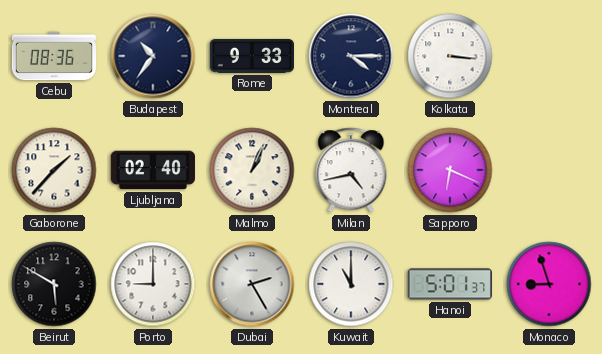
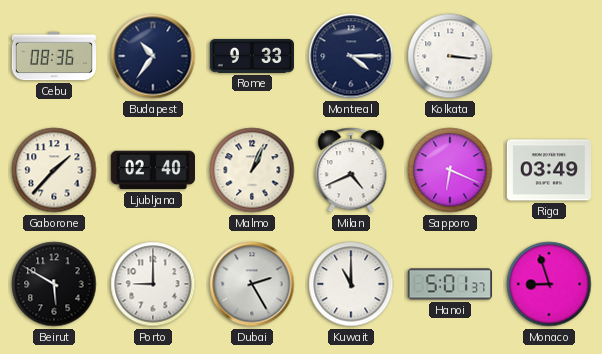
Milan: 4:43 -> 4:41 (351, 170)
Riga: none -> 03:49 (549, 170)
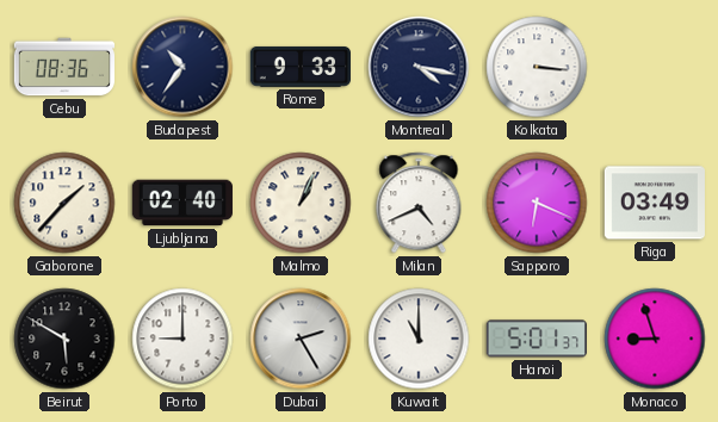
Montreal: 4:15 -> 4:17 (419, 67)
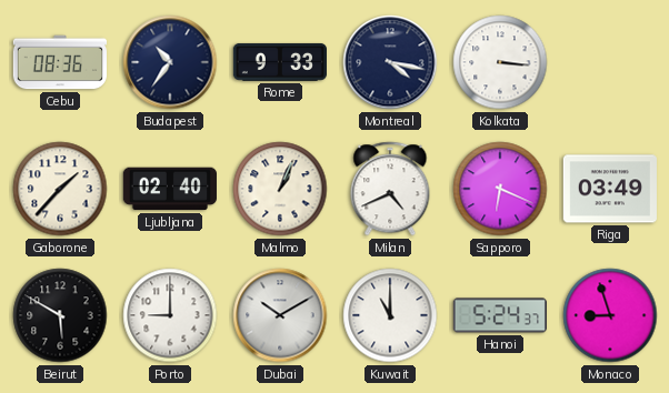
Dubai: 2:25 -> 10:10 (280, 315)
Hanoi: 5:01 -> 5:24 (500, 315)
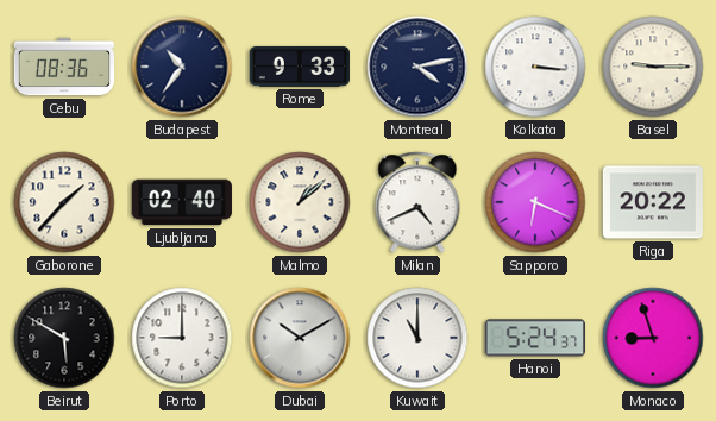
Montreal: 4:17 -> 4:13 (417, 67)
Basel: none -> 9:15 (653, 67)
Malmo: 1:04 -> 1:08 (300, 202)
Riga: 03:49 -> 20:22 (653, 202)
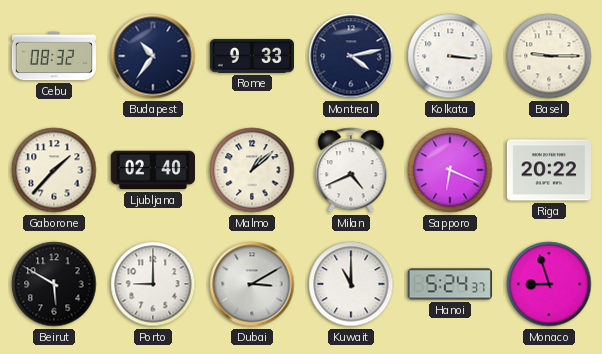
Cebu: 08:36 -> 08:32 (53, 56)
Dubai: 10:10 -> 3:10 (252, 284)
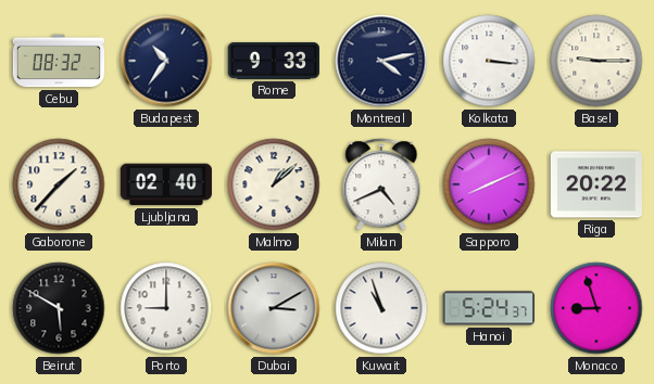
Sapporo: 6:19 -> 8:11 (489, 184)
Kuwait: 11:00 -> 10:57 (381, 308)
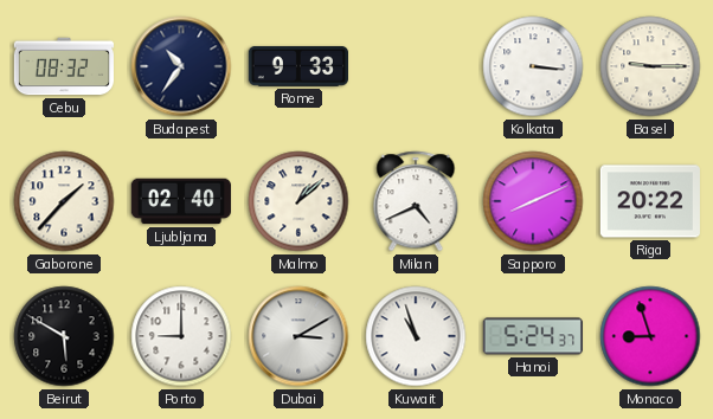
Montreal: 4:13 -> none (381, 61)
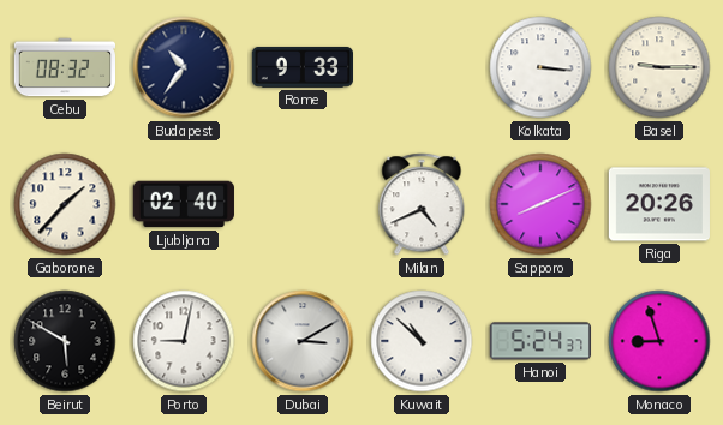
Malmo: 1:08 -> none (298, 201)
Riga: 20:22 -> 20:26 (659, 204)
Porto: 9:00 -> 9:02 (184, 341)
Kuwait: 10:57 -> 10:52 (422, 341)
